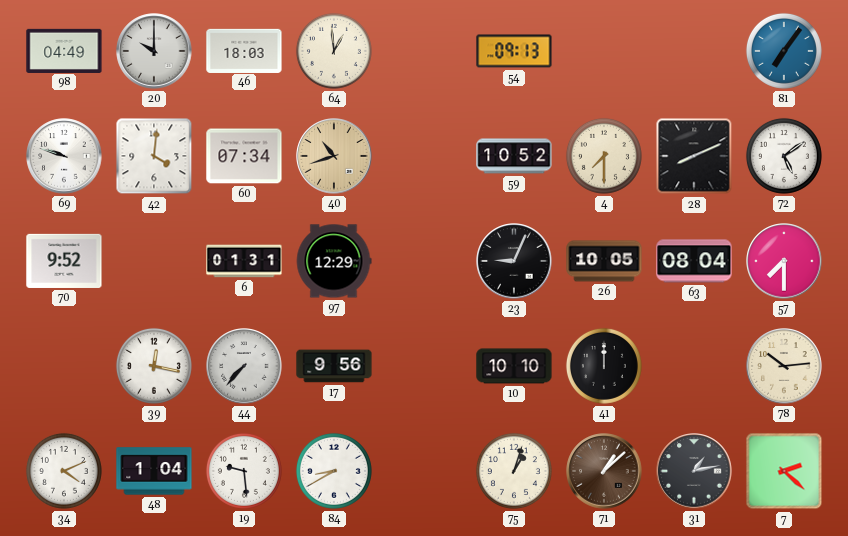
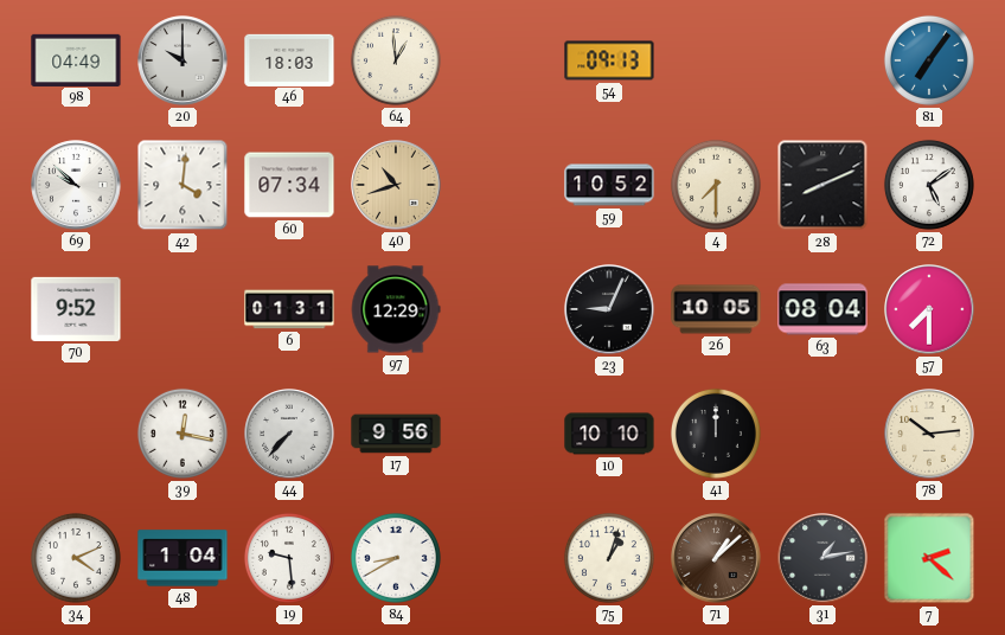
69: 9:48 -> 9:52 (76, 185)
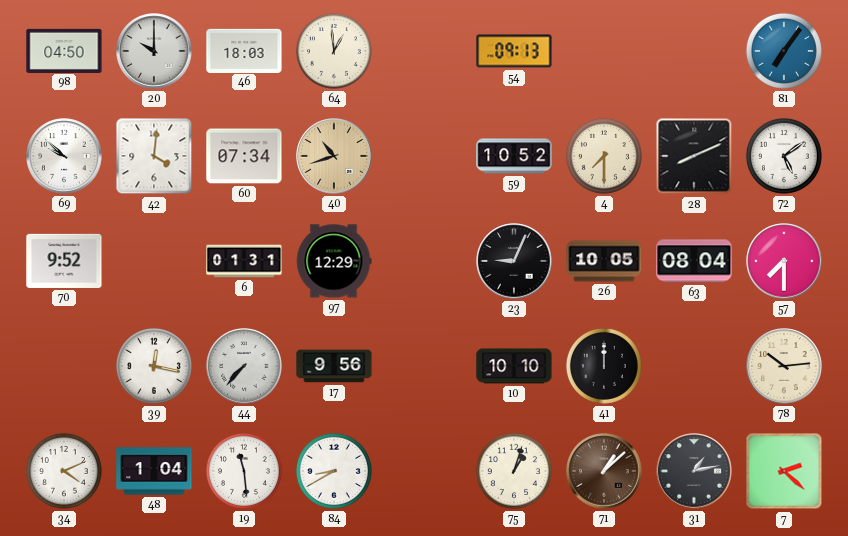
98: 04:49 -> 04:50 (64, 50)
19: 9:29 -> 11:29 (244, 471)
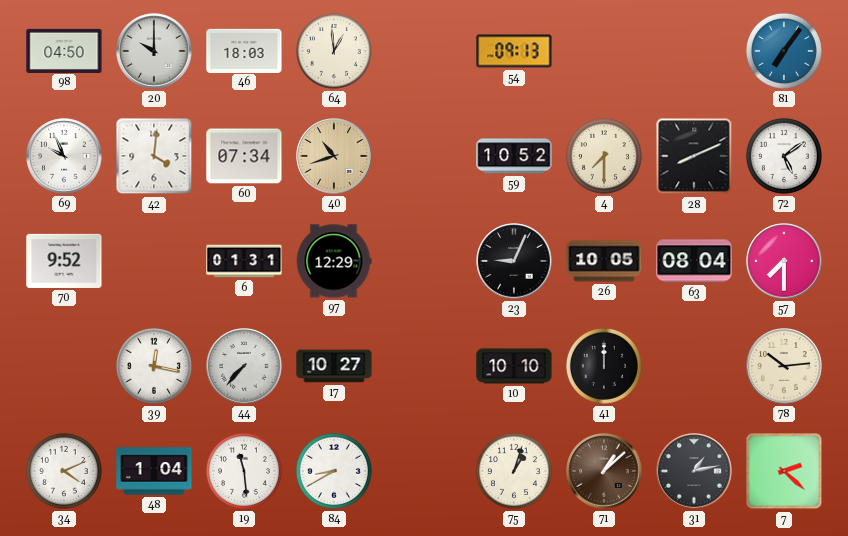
69: 9:52 -> 9:56 (64, 156)
17: 9:56 -> 10:27 (334, 366)
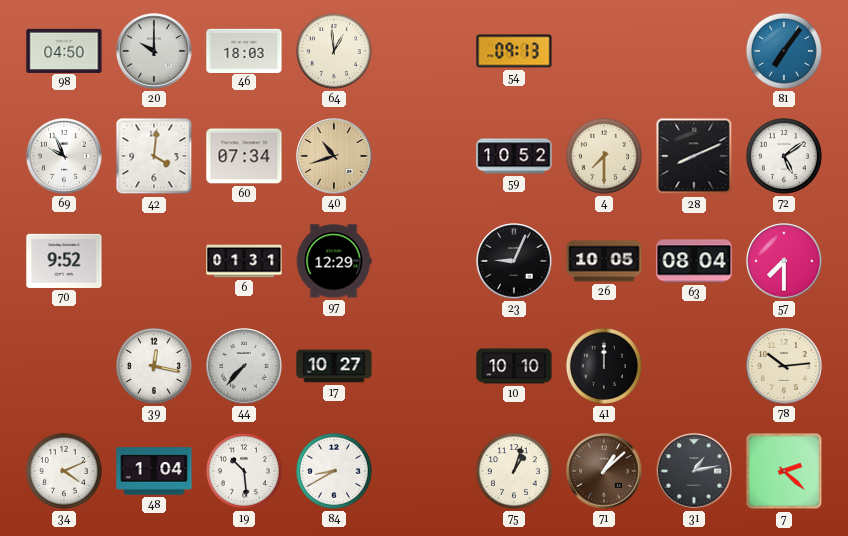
19: 11:29 -> 10:29 (244, 471)
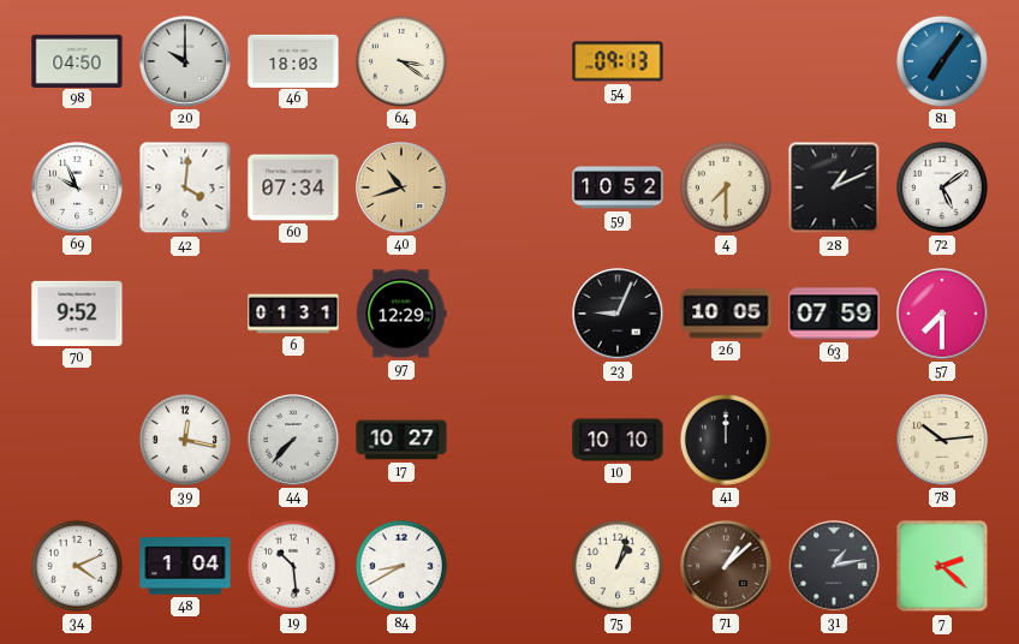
64: 12:59 -> 3:21 (401, 61)
28: 8:11 -> 1:11 (834, 187)
63: 08:04 -> 07:59 (834, 314)
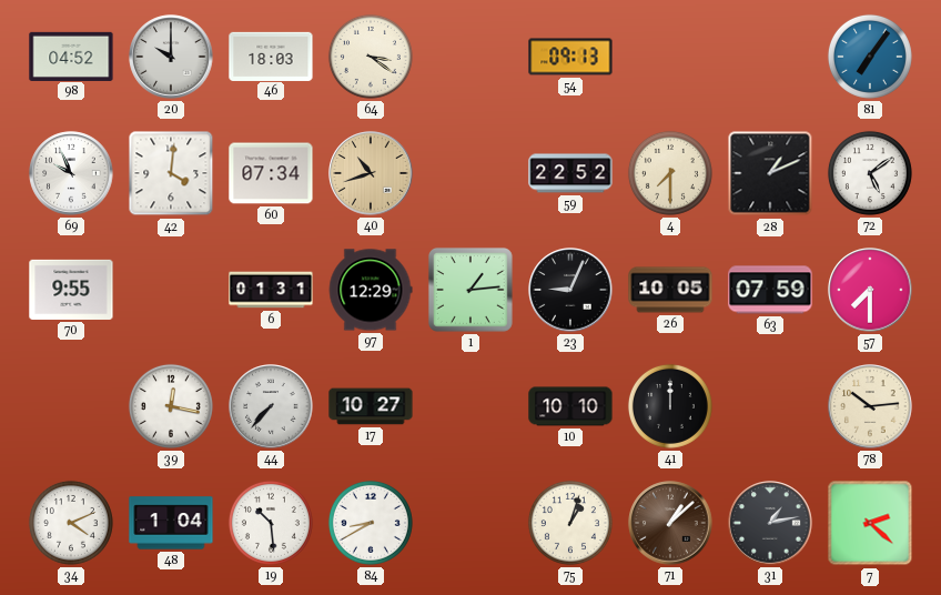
98: 04:50 -> 04:52 (71, 56)
59: 10:52 -> 22:52 (570, 173)
70: 9:52 -> 9:55 (71, 290)
1: none -> 1:14 (471, 290)
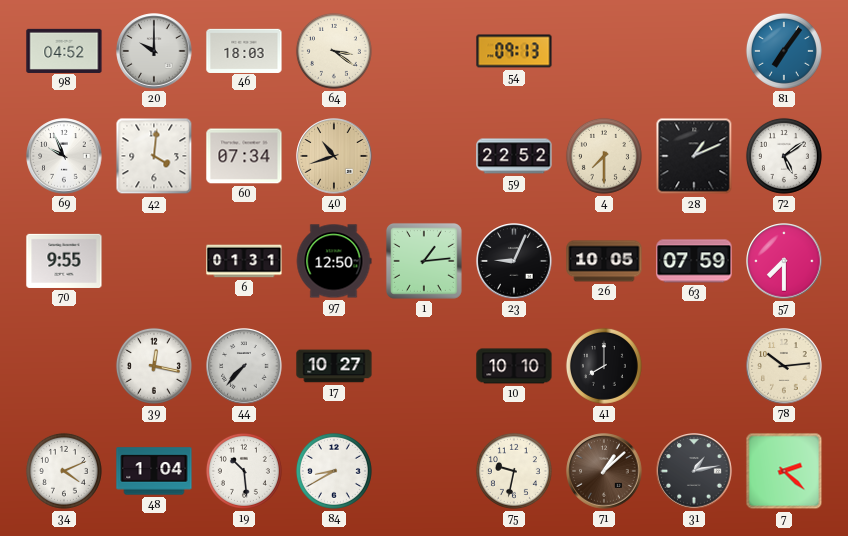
97: 12:29 -> 12:50 (334, 261)
41: 12:00 -> 8:00 (604, 366)
75: 1:03 -> 9:32 (514, 471)
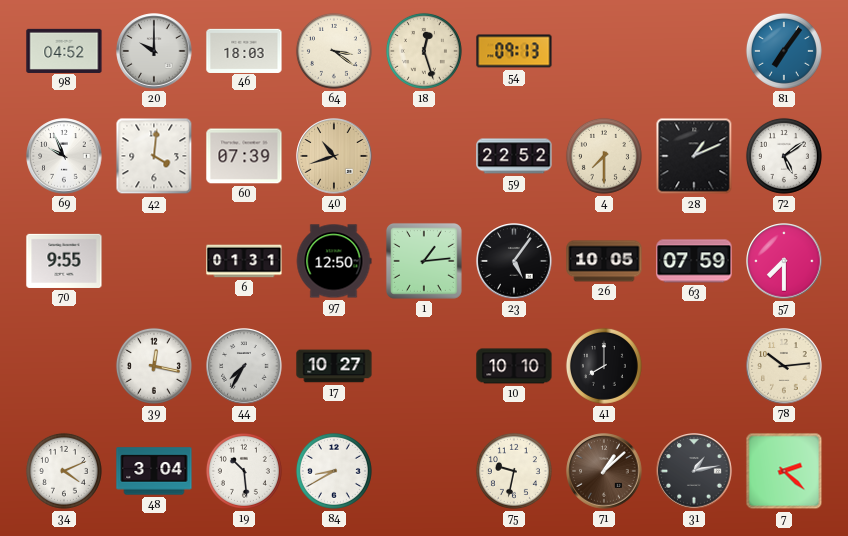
18: none -> 12:27 (424, 51)
60: 07:34 -> 07:39 (244, 156)
23: 9:04 -> 5:06 (514, 261)
44: 7:37 -> 7:35 (244, 366)
48: 1:04 -> 3:04 (154, 471)
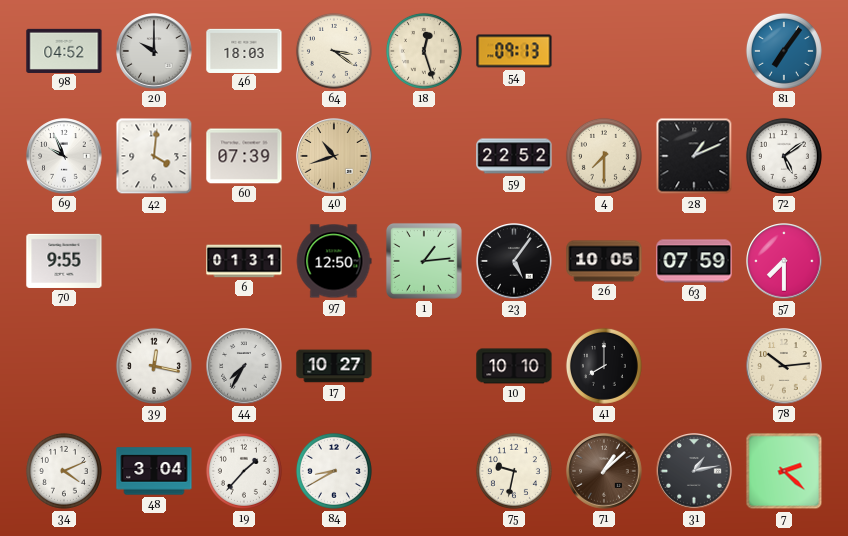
19: 10:29 -> 1:37 (244, 471)
